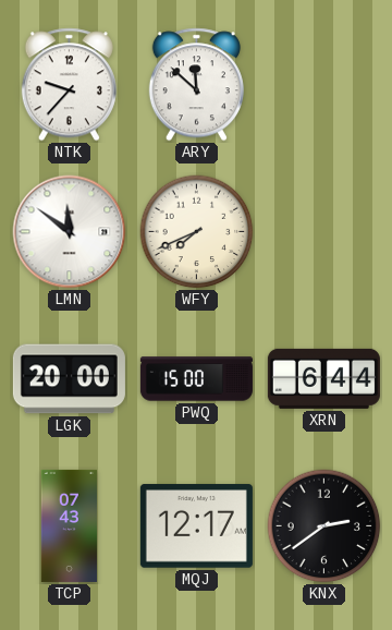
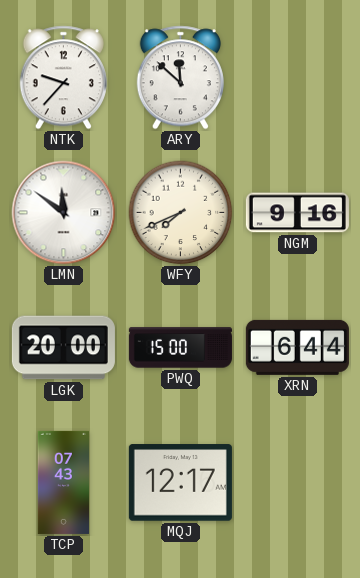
NGM: none -> 9:16 (297, 213)
KNX: 2:39 -> none (324, 526)
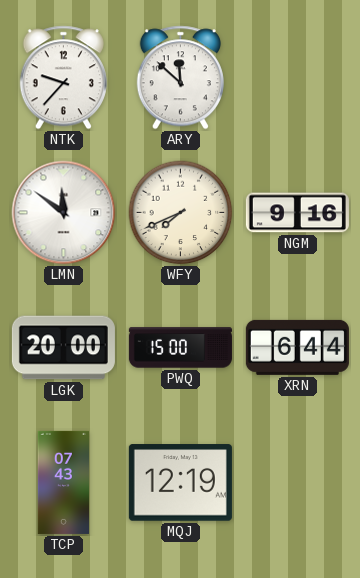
MQJ: 12:17 -> 12:19 (180, 483)
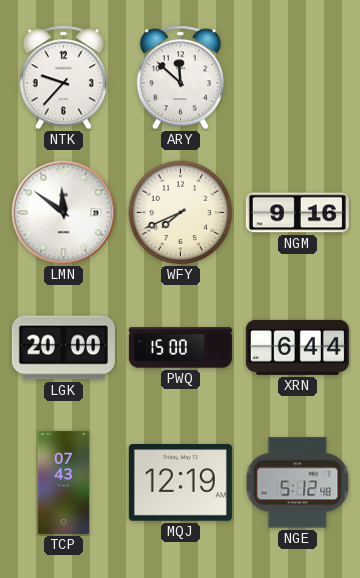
NGE: none -> 5:12 (298, 483)
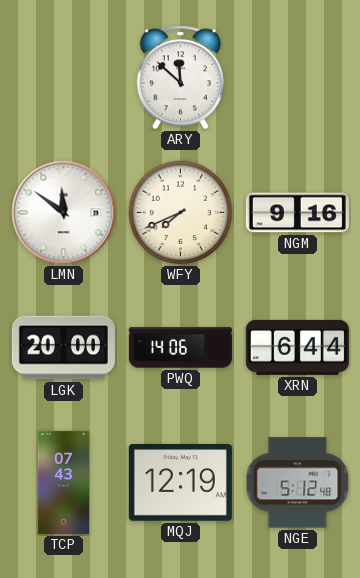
NTK: 9:37 -> none (63, 78)
PWQ: 15:00 -> 14:06 (180, 348)
